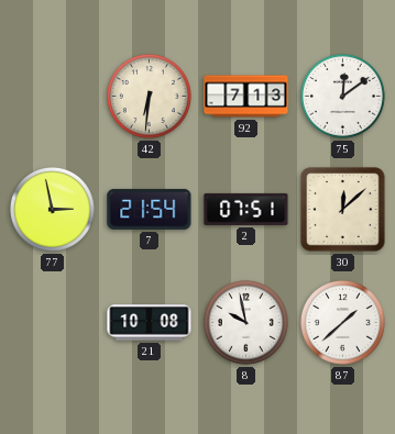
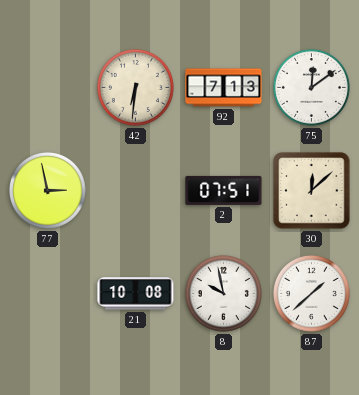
7: 21:54 -> none (150, 209)
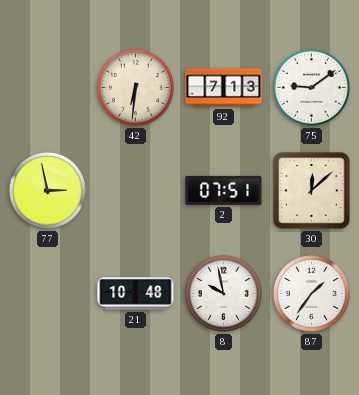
75: 12:09 -> 9:09 (311, 87)
21: 10:08 -> 10:48 (136, 294)
87: 1:38 -> 1:36 (311, 293)
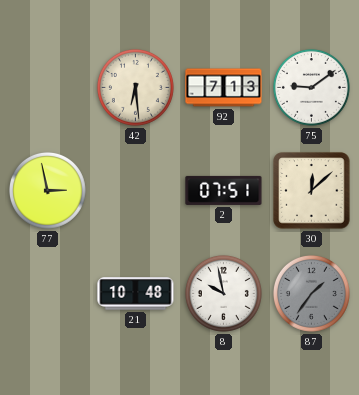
42: 6:31 -> 6:29 (135, 87)
87 dial: white -> grey (311, 293)
